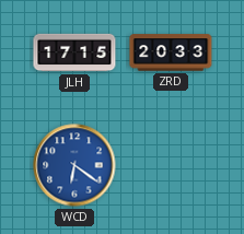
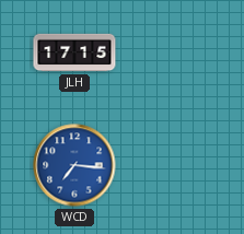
ZRD: 20:33 -> none (171, 52)
WCD: 6:21 -> 7:16 (74, 165)
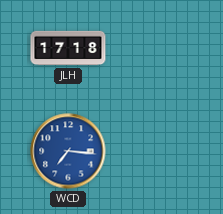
JLH: 17:15 -> 17:18 (68, 48)
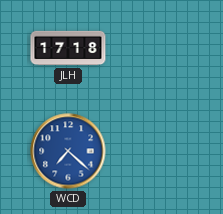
WCD: 7:16 -> 7:22 (68, 151)
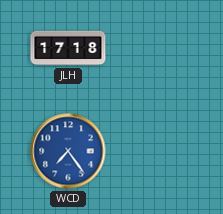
WCD: 7:22 -> 7:24 (68, 151)
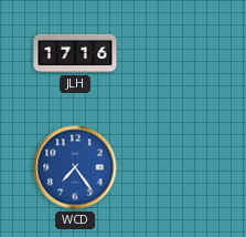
JLH: 17:18 -> 17:16 (75, 53)
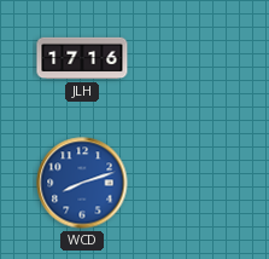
WCD: 7:24 -> 8:12 (82, 183)
